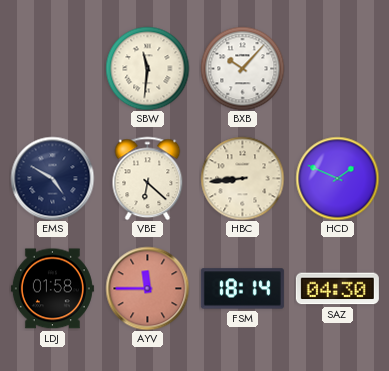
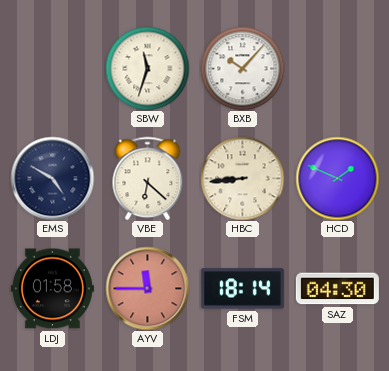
SBW: 11:31 -> 11:33 (147, 68)
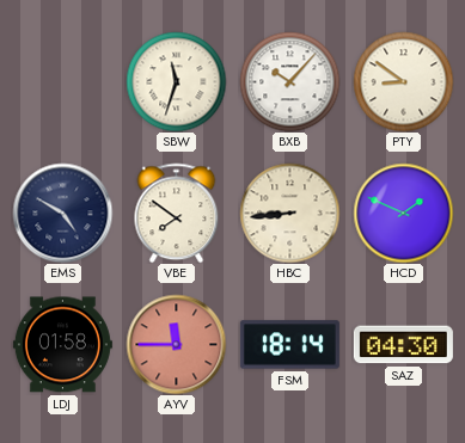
PTY: none -> 8:51 (403, 81)
VBE: 6:22 -> 7:51 (177, 213)
